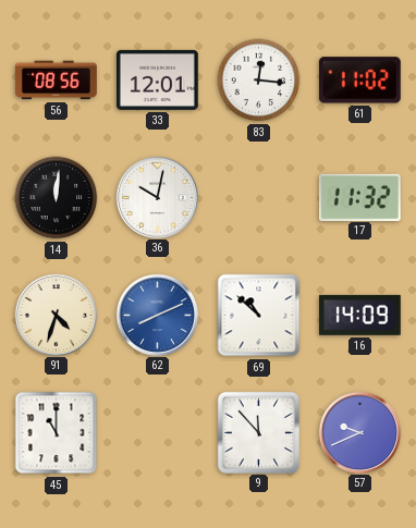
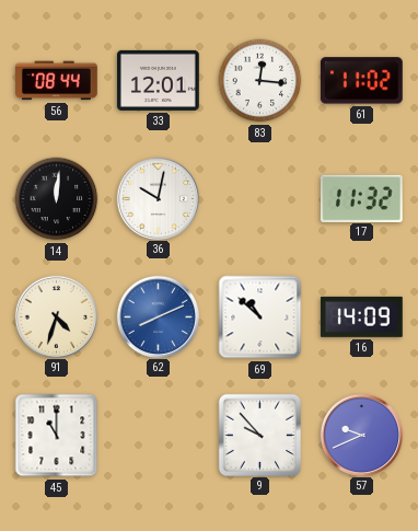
56: 08:56 -> 08:44 (57, 81)
9: 11:53 -> 9:53 (259, 435)
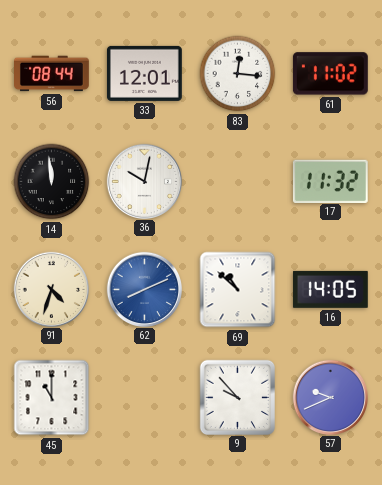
14: 12:01 -> 11:59 (52, 182)
16: 14:09 -> 14:05 (330, 289)
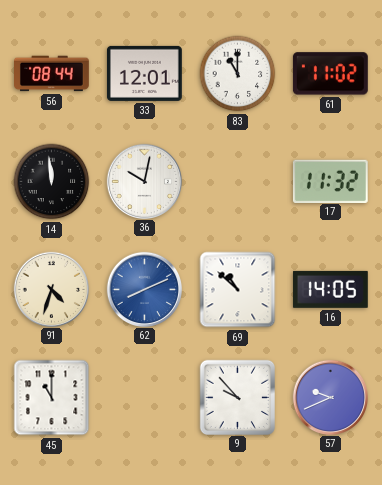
83: 12:16 -> 11:00 (238, 74)
